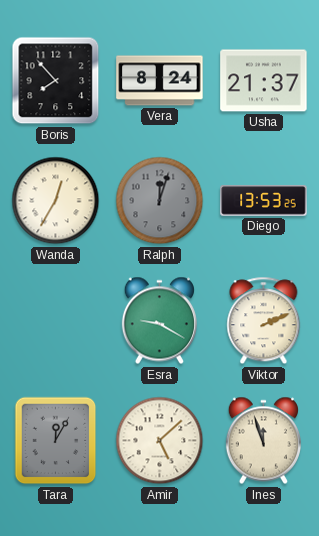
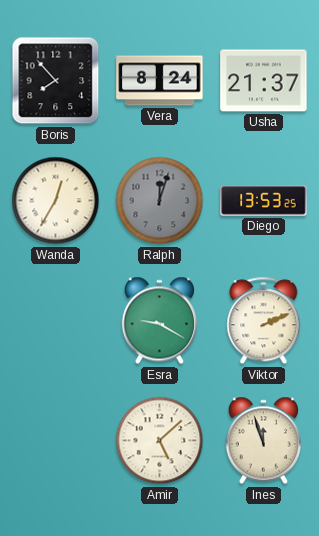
Tara: 12:05 -> none (56, 441)
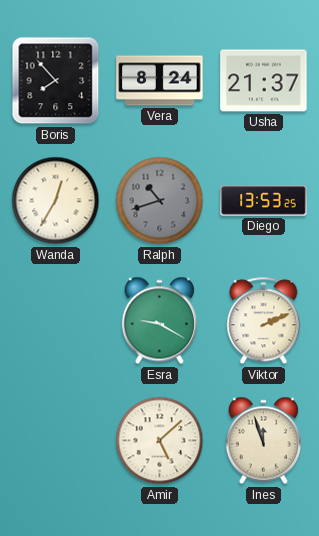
Ralph: 12:03 -> 10:42 (160, 201)
